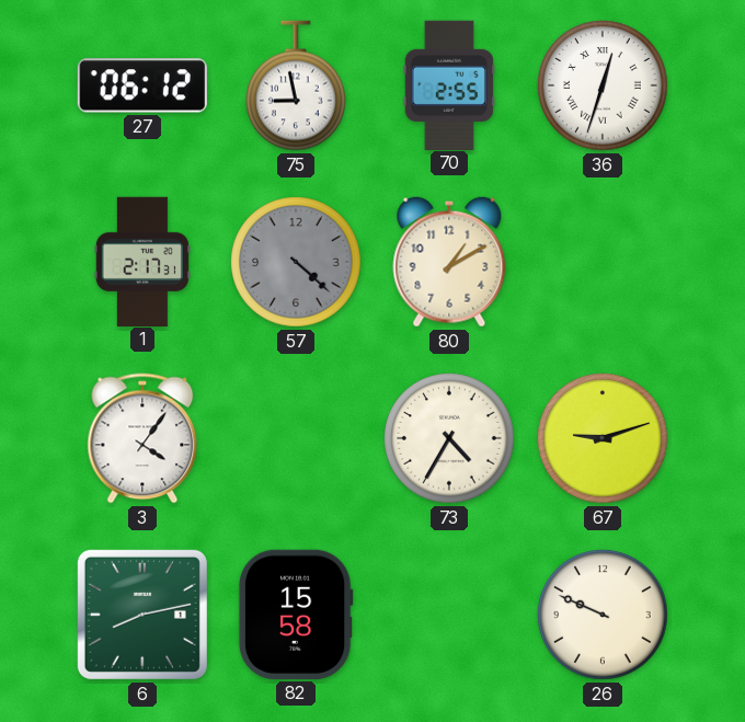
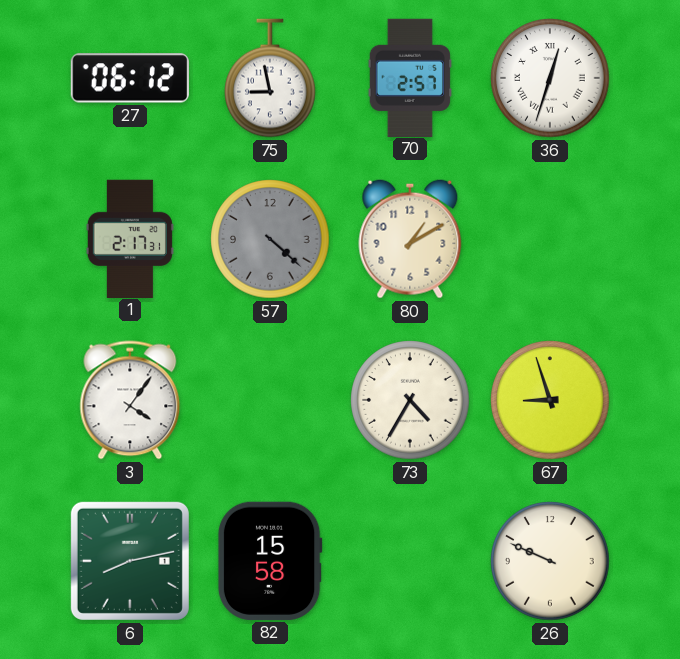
70: 2:55 -> 2:57 (409, 77)
67: 9:12 -> 8:57 (550, 400)
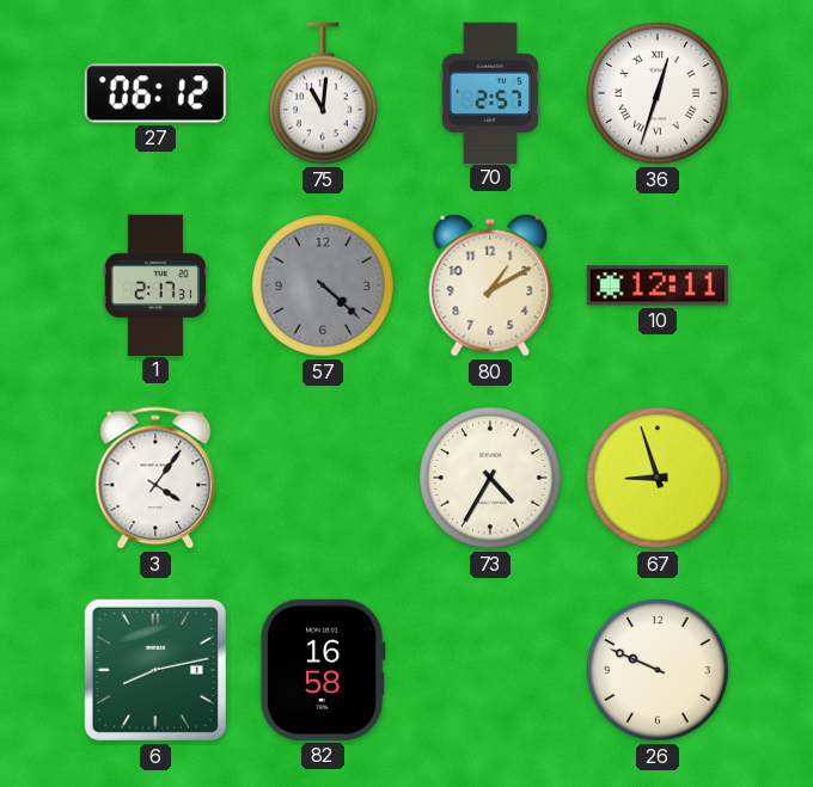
75: 8:58 -> 11:01 (323, 93)
10: none -> 12:11 (658, 285)
82: 15:58 -> 16:58 (323, 670)
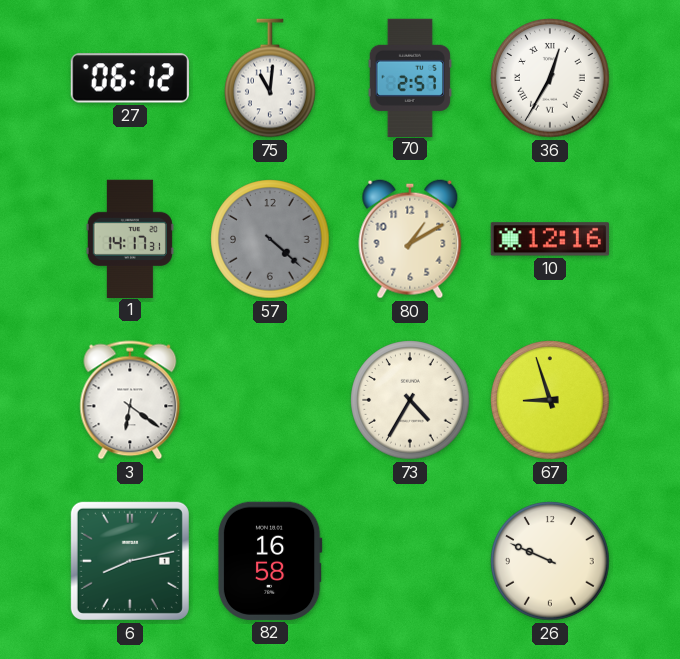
36: 12:33 -> 12:35 (550, 78)
1: 2:17 -> 14:17 (130, 238)
10: 12:11 -> 12:16 (550, 239)
3: 4:06 -> 6:21 (130, 400)
